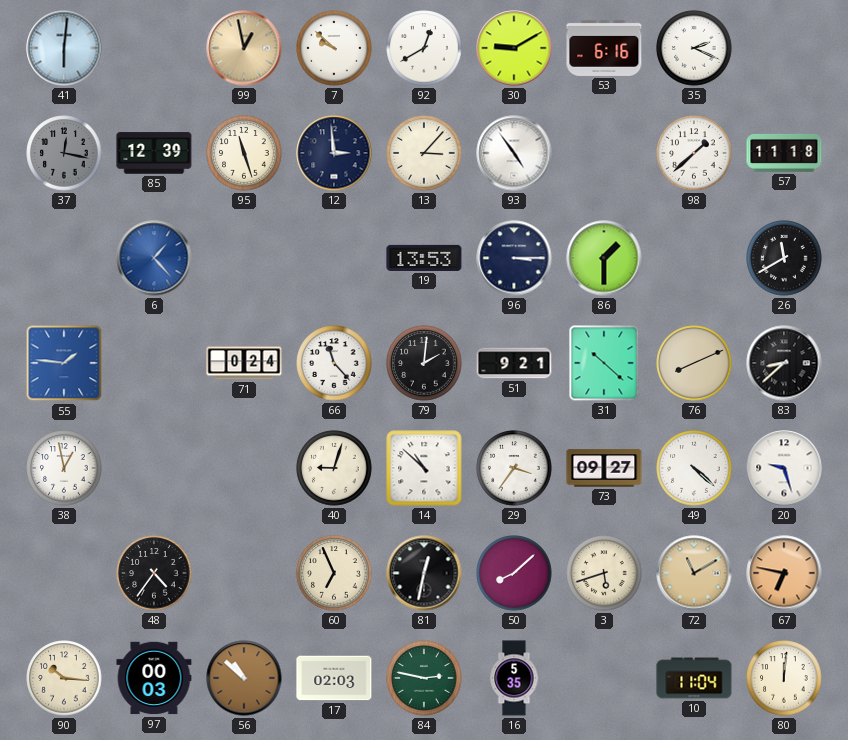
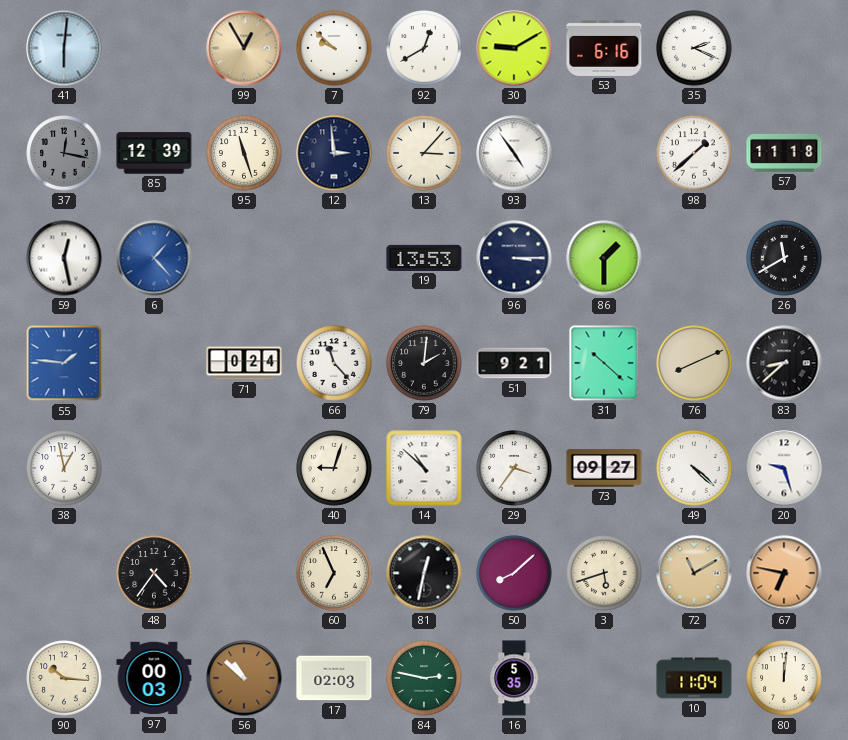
99: 12:58 -> 12:55 (244, 48)
59: none -> 12:28 (64, 258)
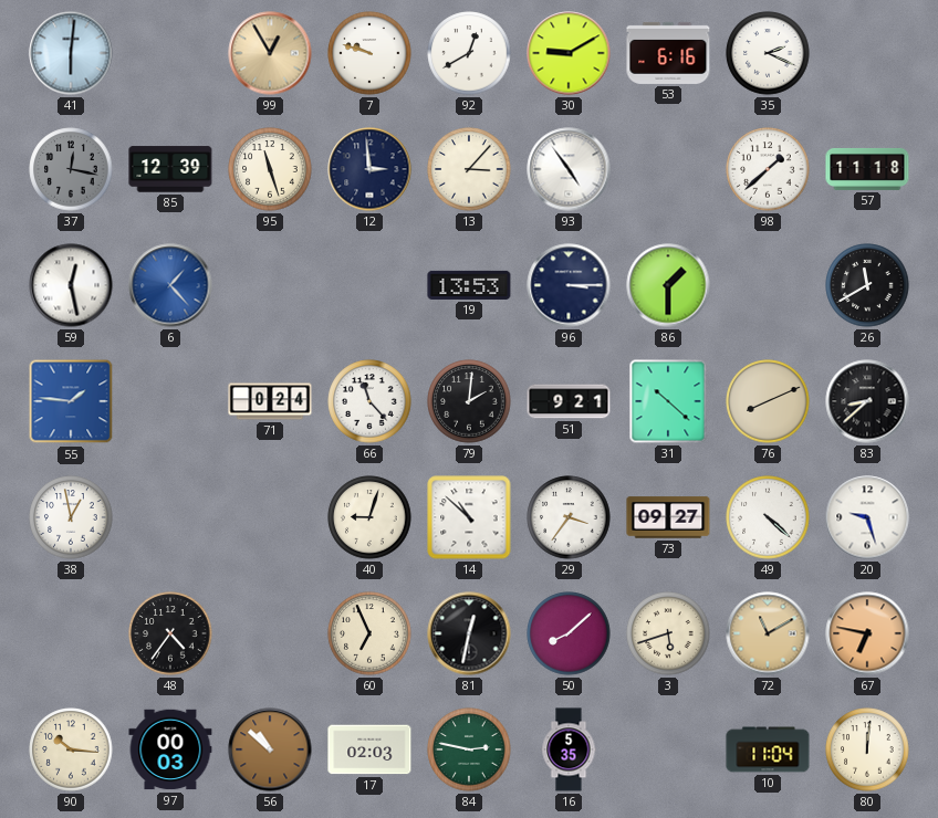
7: 9:52 -> 9:48 (369, 53)
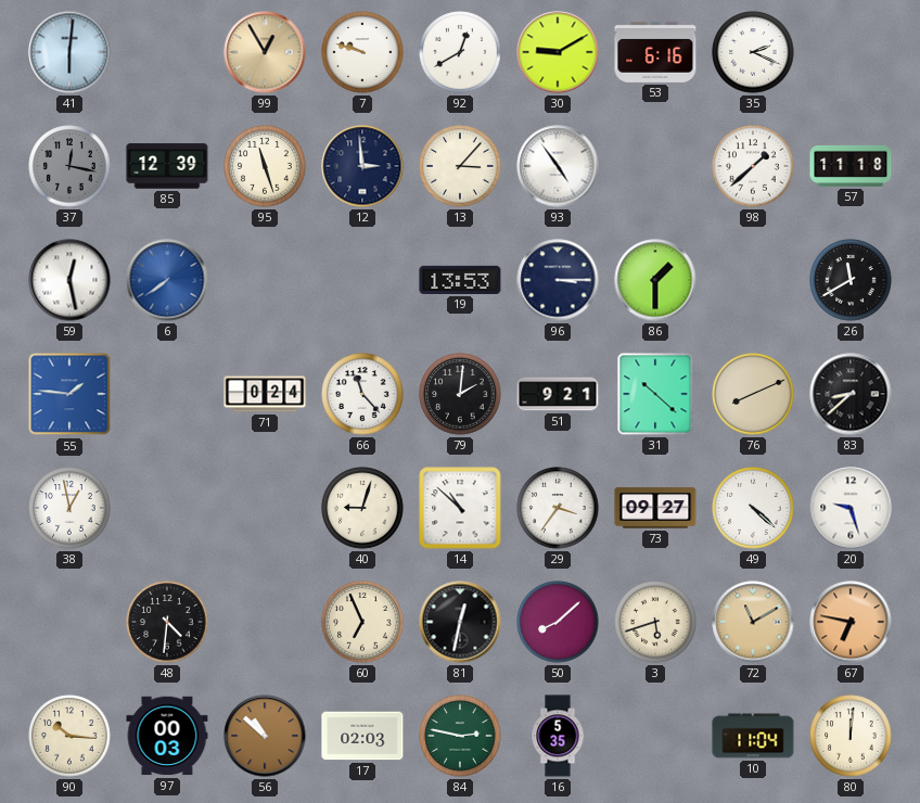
6: 1:23 -> 7:39 (167, 280)
48: 4:36 -> 4:31 (167, 622)
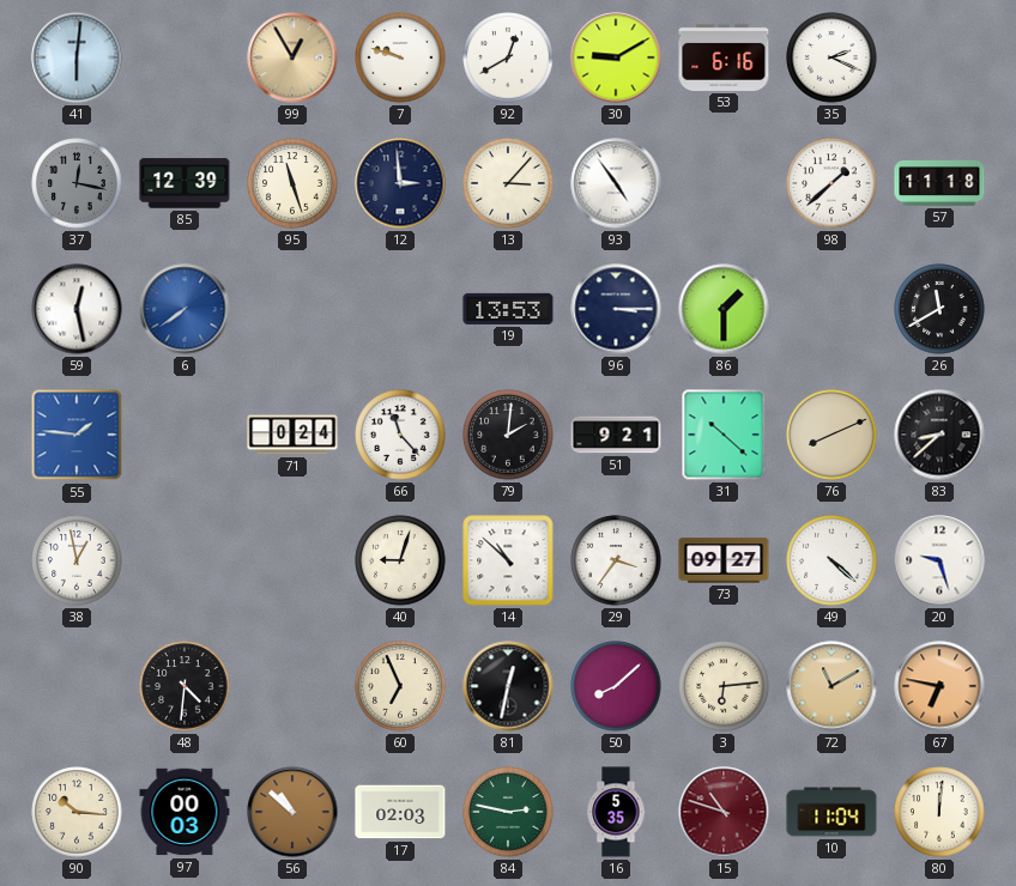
3: 5:42 -> 6:14 (724, 686)
15: none -> 10:48 (724, 812)
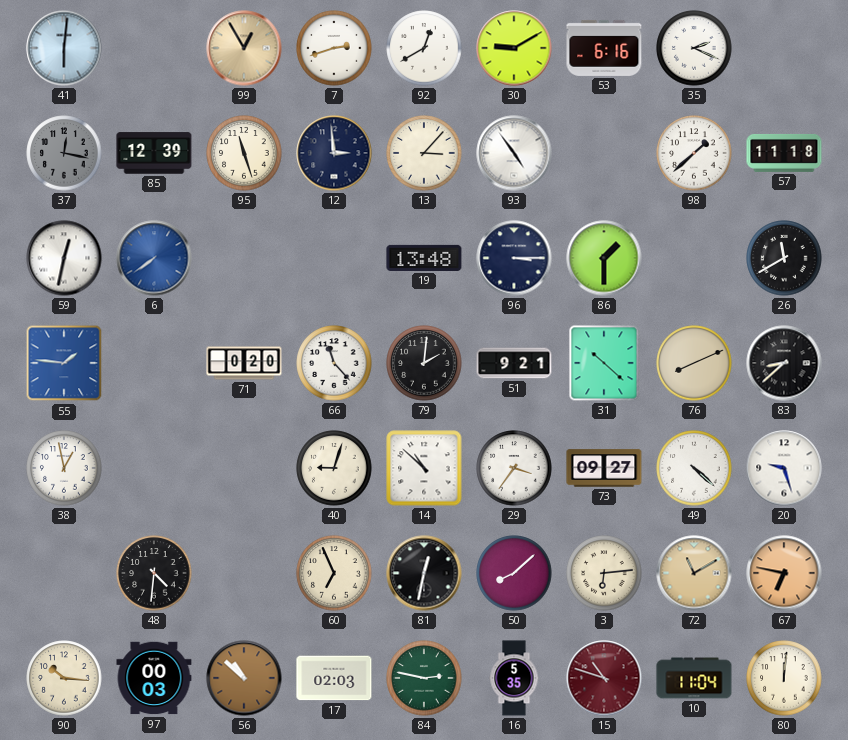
7: 9:48 -> 2:42 (334, 48)
59: 12:28 -> 12:32 (64, 258)
19: 13:53 -> 13:48 (424, 258)
71: 0:24 -> 0:20 (244, 363)
